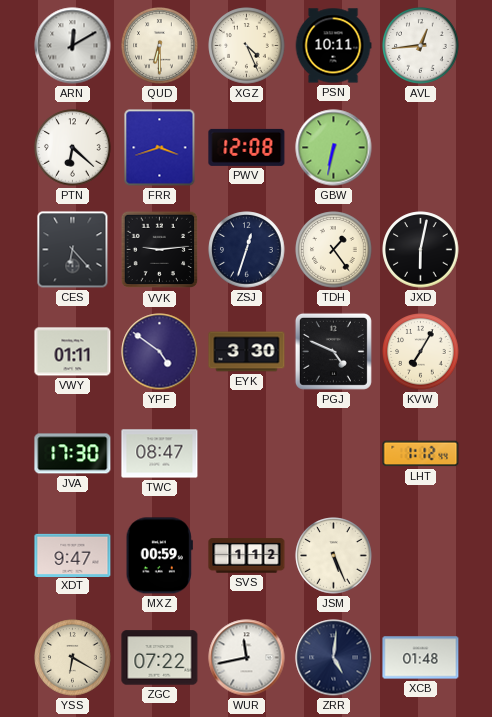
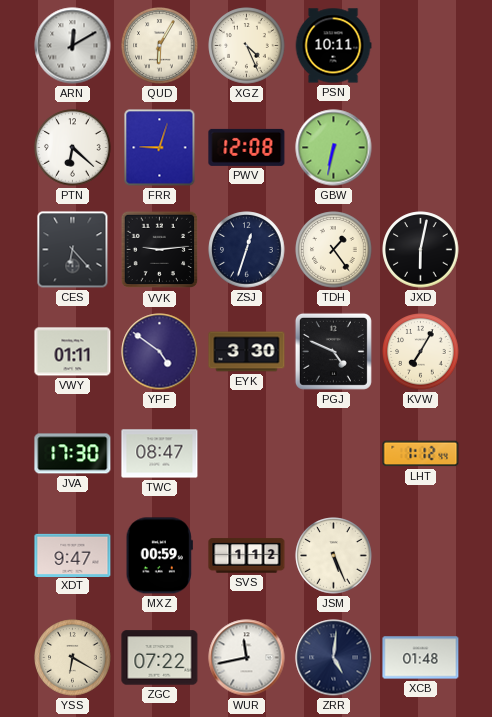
QUD: 6:30 -> 6:05 (160, 46)
AVL: 12:44 -> none (421, 46)
FRR: 3:42 -> 9:03 (160, 148)
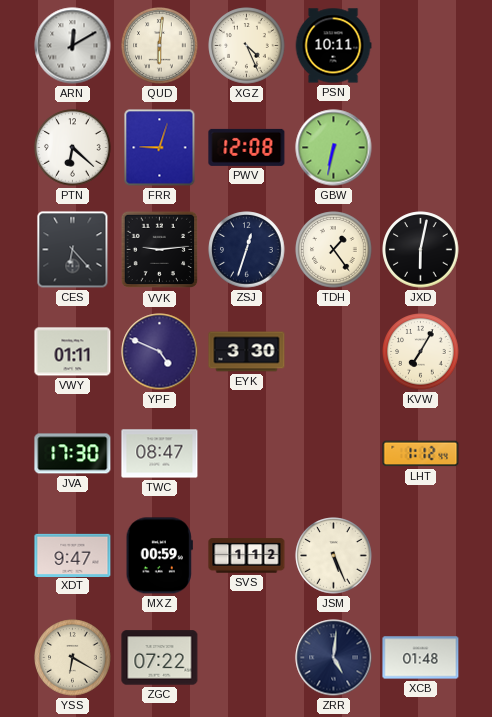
QUD: 6:05 -> 6:01 (160, 46)
YPF: 4:51 -> 4:49 (160, 352)
PGJ: 4:49 -> none (333, 351)
WUR: 11:43 -> none (247, 658)
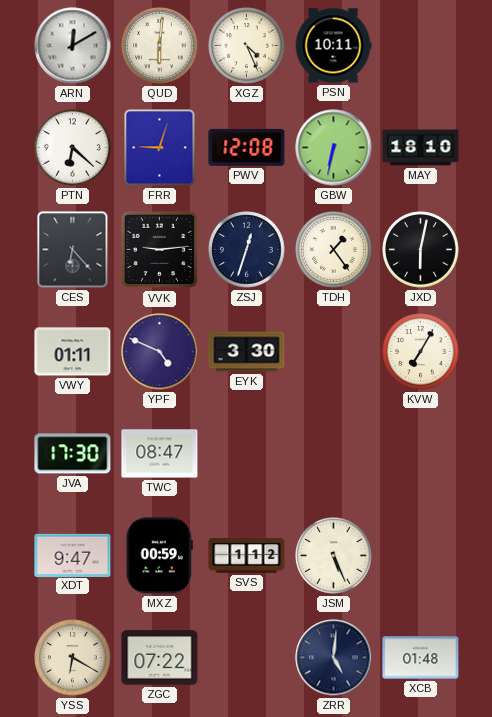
MAY: none -> 18:10 (421, 148)
LHT: 1:12 -> none (421, 454)
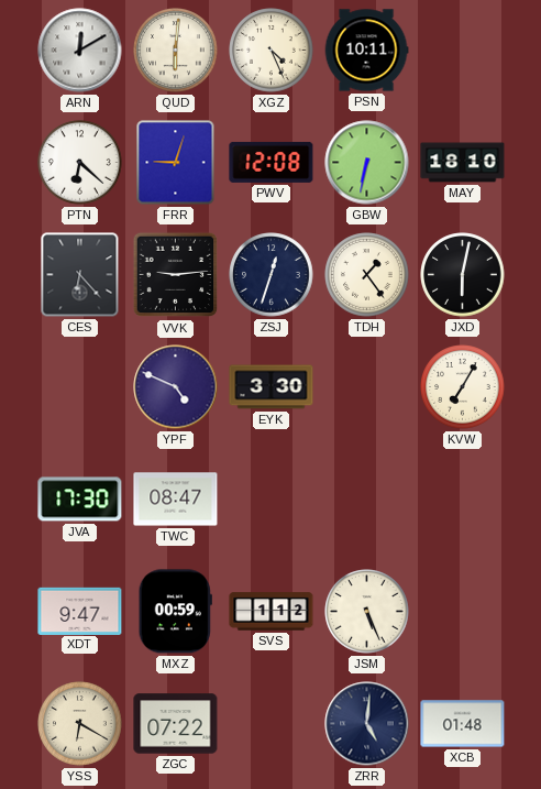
VWY: 01:11 -> none (73, 352)
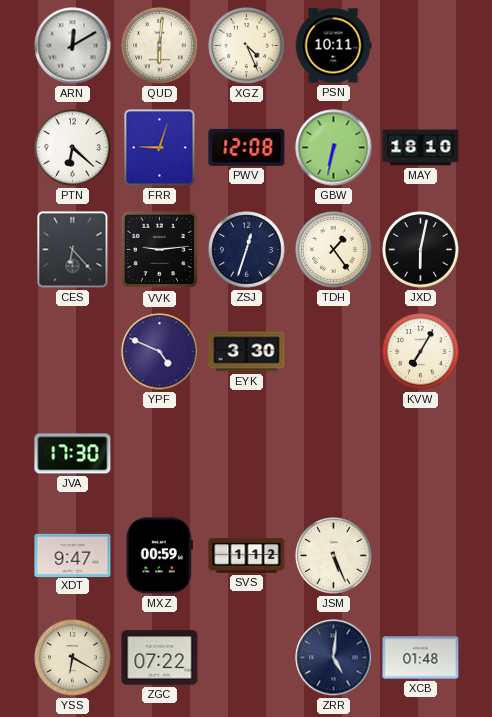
TWC: 08:47 -> none (176, 500)
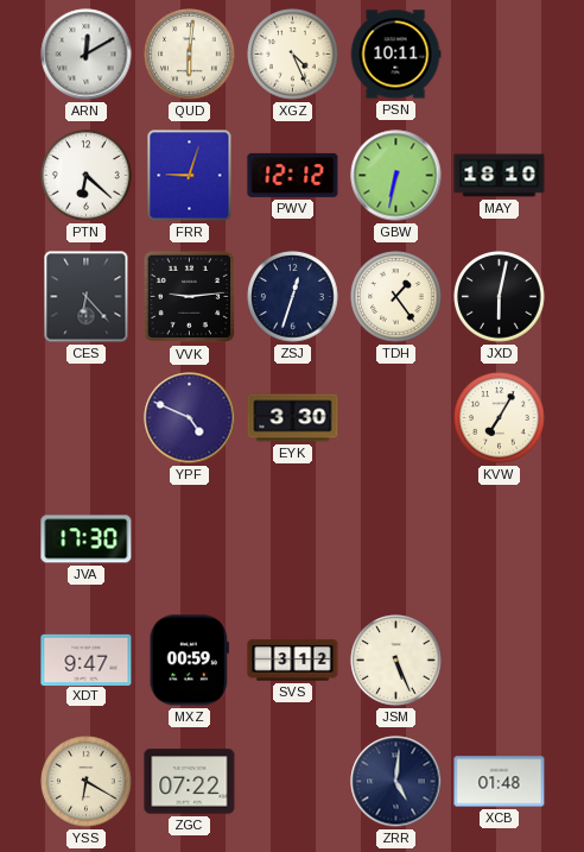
PWV: 12:08 -> 12:12 (293, 175)
SVS: 1:12 -> 3:12 (293, 661)
